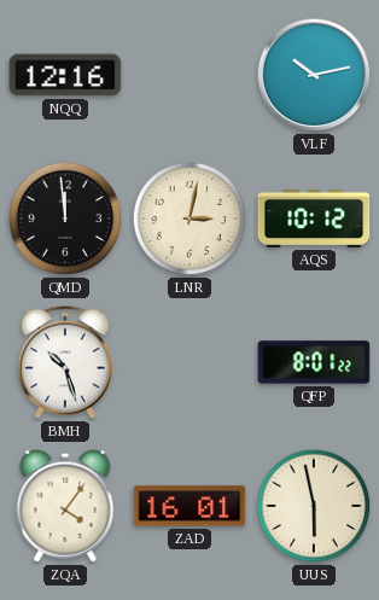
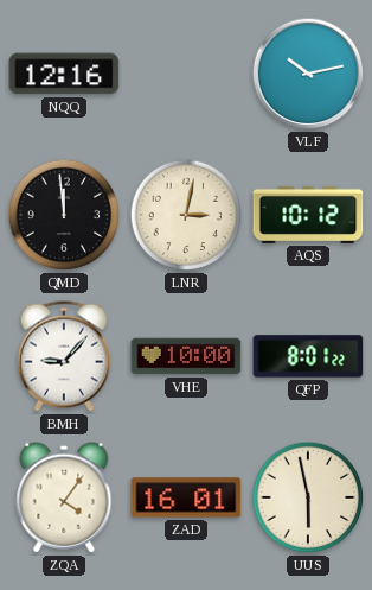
BMH: 10:27 -> 9:07 (64, 356)
VHE: none -> 10:00 (186, 356)
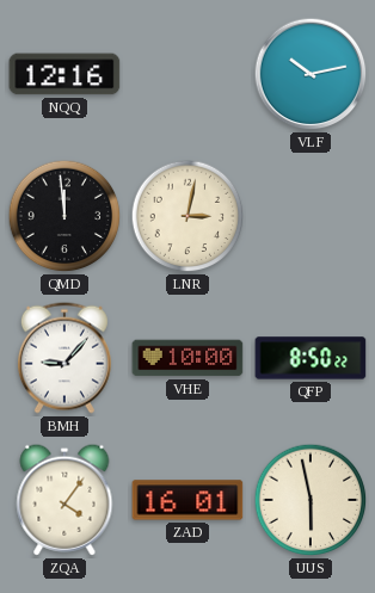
AQS: 10:12 -> none (308, 215)
QFP: 8:01 -> 8:50 (311, 358)
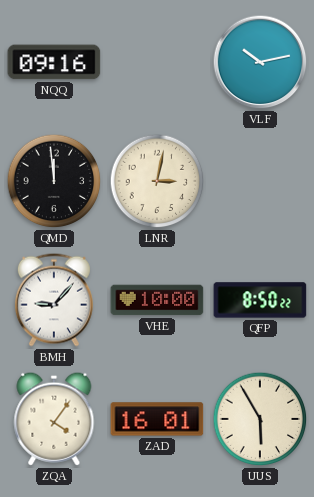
NQQ: 12:16 -> 09:16 (54, 62)
UUS: 5:58 -> 5:55 (260, 419)
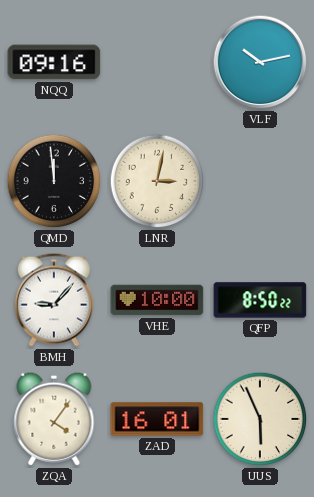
UUS: 5:55 -> 5:56 (260, 419)
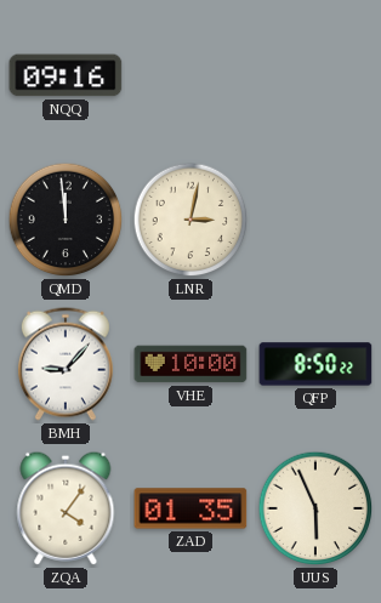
VLF: 10:13 -> none (260, 62)
ZAD: 16:01 -> 01:35 (190, 508)
